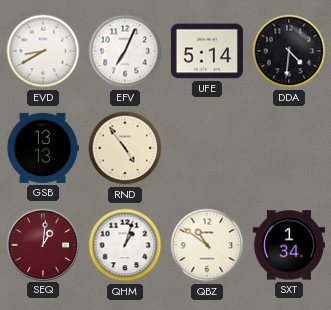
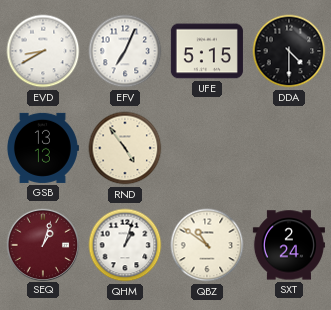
UFE: 5:14 -> 5:15 (207, 51)
DDA: 4:31 -> 4:30 (289, 51)
SEQ: 1:01 -> 1:03 (42, 244)
SXT: 1:34 -> 2:24 (289, 245)
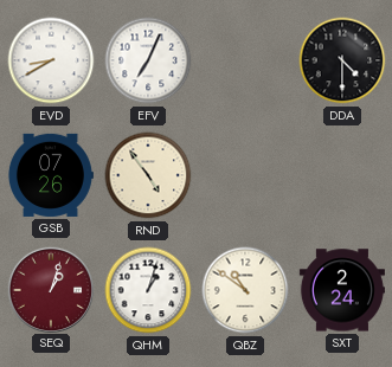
UFE: 5:15 -> none (207, 51)
GSB: 13:13 -> 07:26 (50, 175)
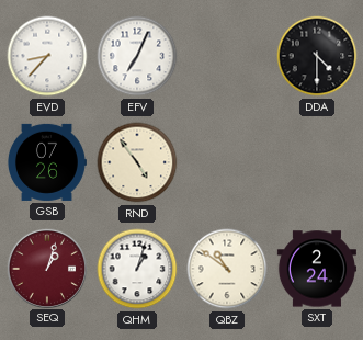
EVD: 8:40 -> 8:37 (47, 56)
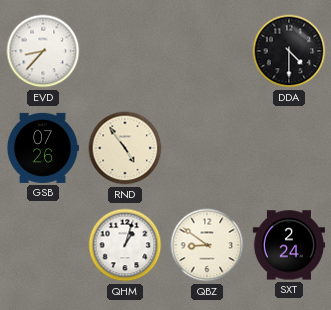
EFV: 7:04 -> none (137, 56)
SEQ: 1:03 -> none (46, 268)
QBZ: 10:51 -> 8:51 (207, 245)
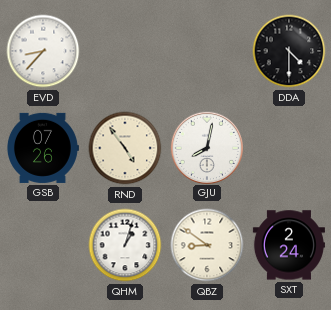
GJU: none -> 8:02 (206, 147)
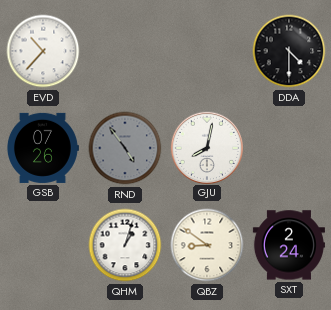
EVD: 8:37 -> 10:37 (43, 51)
RND dial: cream -> grey (125, 148)
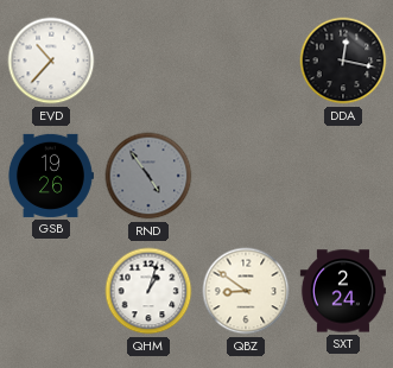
DDA: 4:30 -> 12:17 (343, 61)
GSB: 07:26 -> 19:26 (50, 176)
GJU: 8:02 -> none (206, 147)
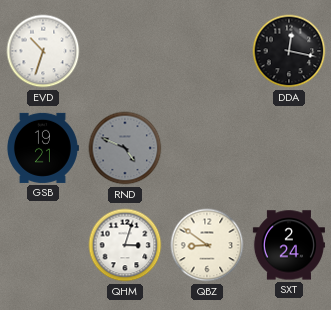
EVD: 10:37 -> 10:33 (43, 51)
GSB: 19:26 -> 19:21 (42, 148)
RND: 4:54 -> 4:49 (125, 148)
QHM: 1:03 -> 3:03 (125, 245)
